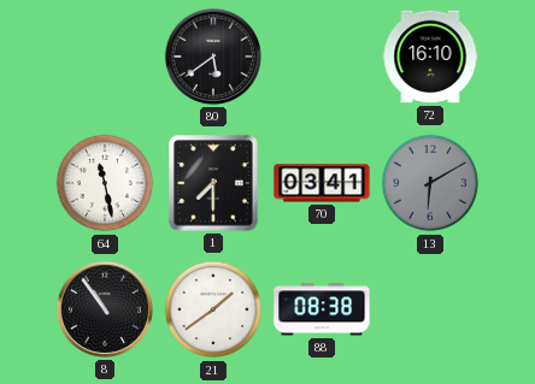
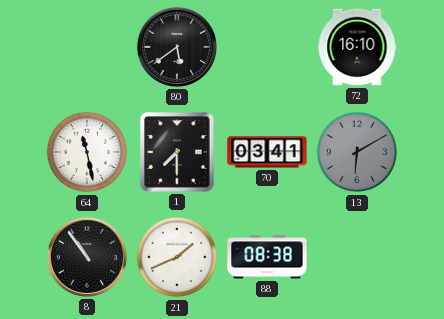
21: 1:39 -> 1:41 (177, 257)
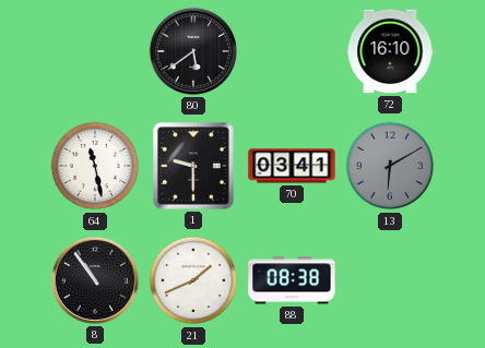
1: 7:30 -> 9:30 (193, 166)
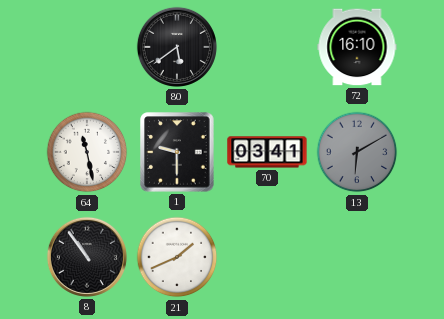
88: 08:38 -> none (292, 280)
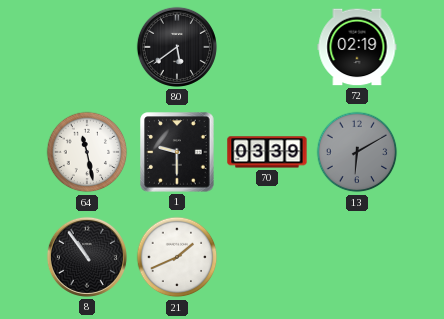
72: 16:10 -> 02:19 (357, 47)
70: 03:41 -> 03:39 (267, 152)
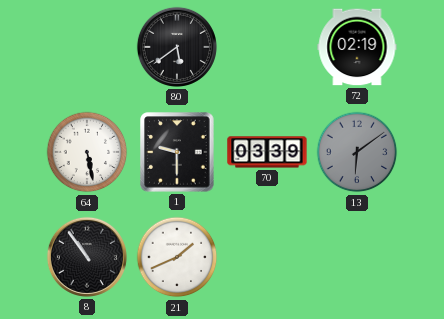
64: 11:28 -> 5:28 (87, 152)
13: 6:10 -> 6:09 (357, 152)
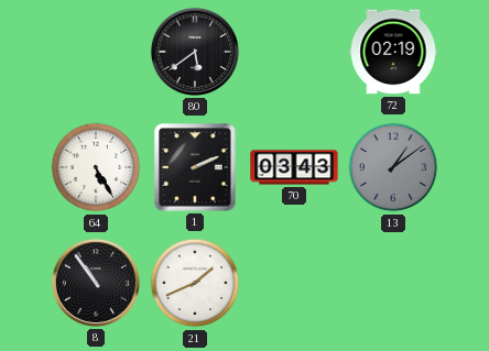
64: 5:28 -> 5:25 (96, 167)
1: 9:30 -> 2:11 (195, 167)
70: 03:39 -> 03:43 (294, 167)
13: 6:09 -> 1:09 (393, 167)
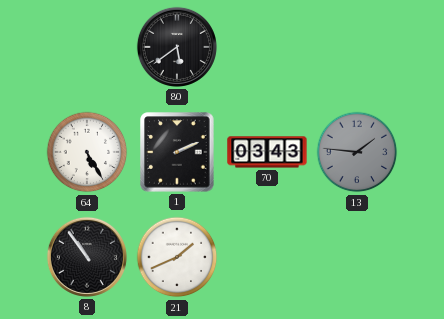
72: 02:19 -> none (393, 52)
13: 1:09 -> 1:46 (357, 152)
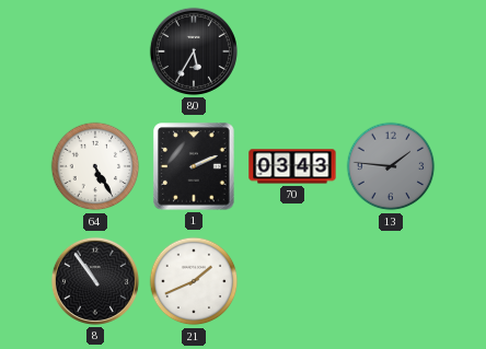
80: 5:39 -> 5:35 (194, 51)
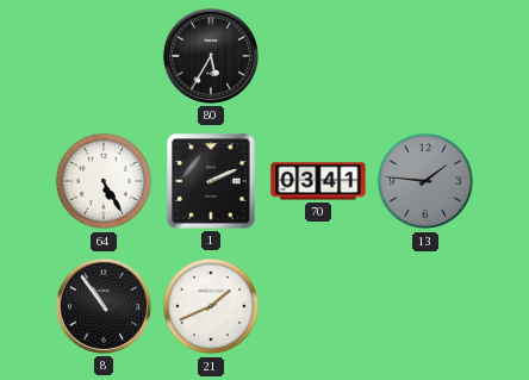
70: 03:43 -> 03:41 (318, 181)
